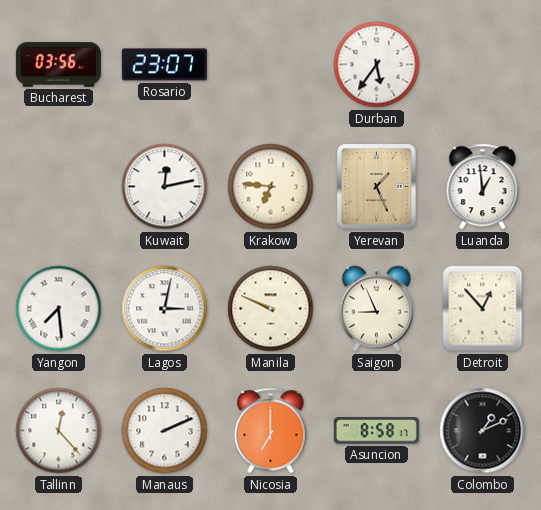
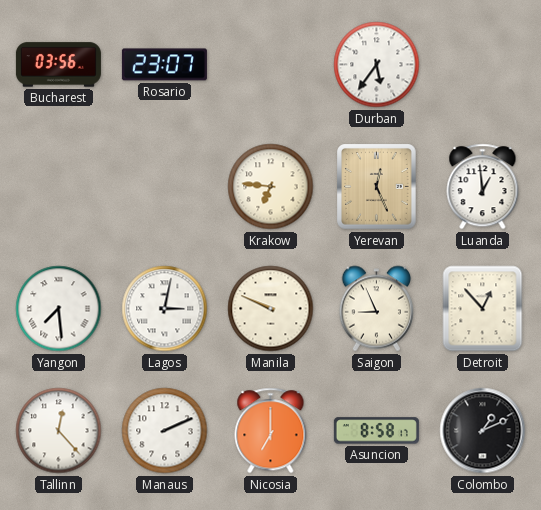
Kuwait: 12:13 -> none (165, 187)
Yerevan: 1:26 -> 12:26 (377, 187)
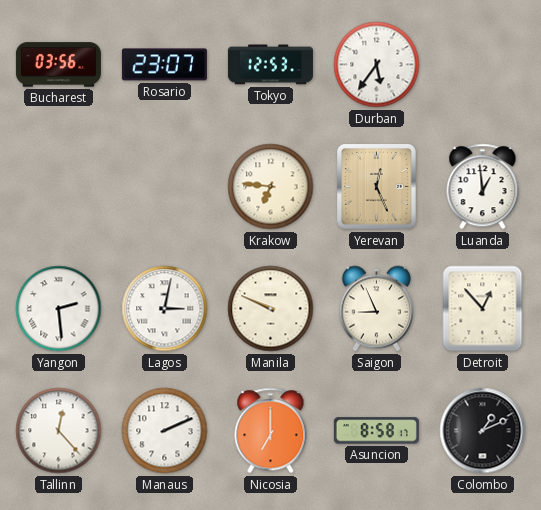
Tokyo: none -> 12:53 (270, 65)
Yangon: 7:29 -> 2:29 (59, 309)
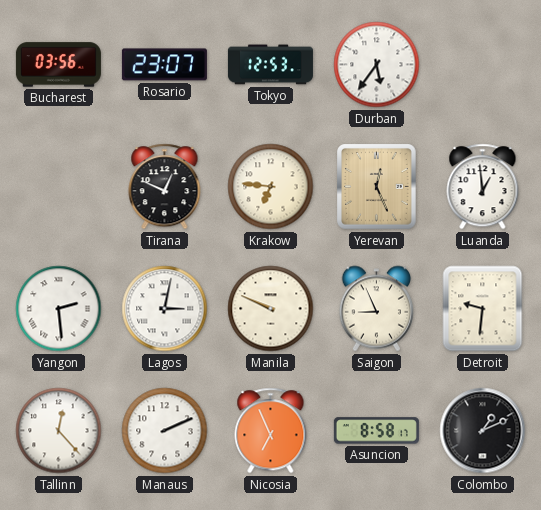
Tirana: none -> 12:49 (165, 187)
Detroit: 12:53 -> 9:31 (483, 309)
Nicosia: 7:00 -> 6:56 (271, 431)
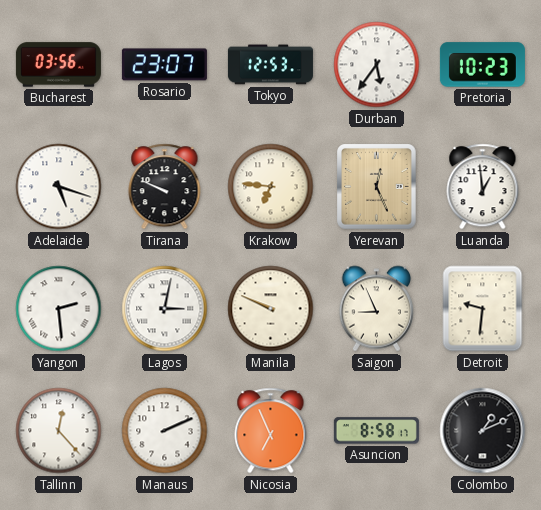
Pretoria: none -> 10:23 (482, 65)
Adelaide: none -> 5:18 (59, 187)
Tirana: 12:49 -> 9:49 (165, 187)
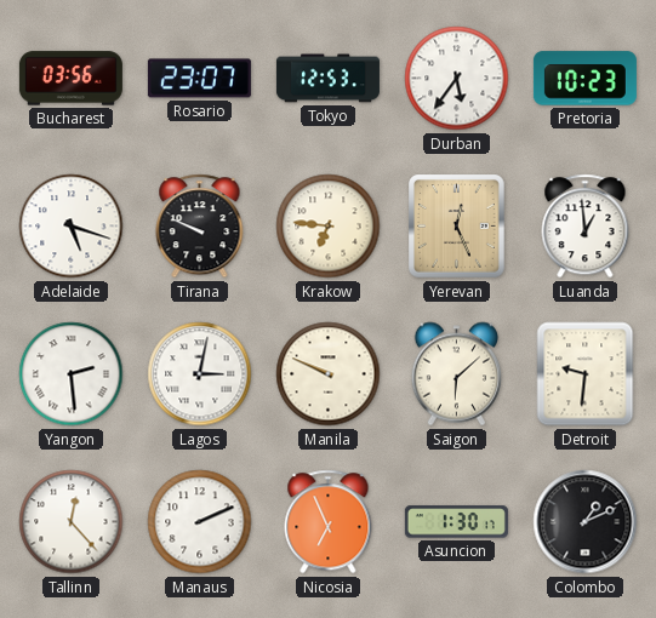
Saigon: 8:56 -> 6:08 (456, 374)
Asuncion: 8:58 -> 1:30 (456, 522)
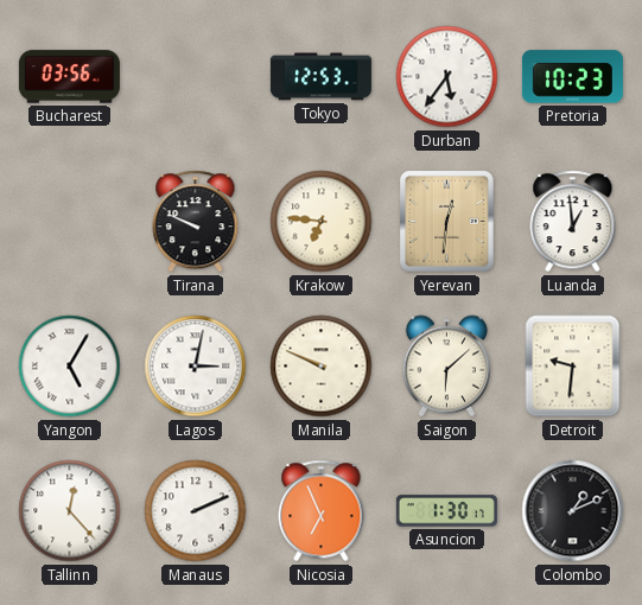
Rosario: 23:07 -> none (199, 79)
Adelaide: 5:18 -> none (72, 227)
Yerevan: 12:26 -> 12:31 (447, 222)
Yangon: 2:29 -> 5:05 (70, 367)
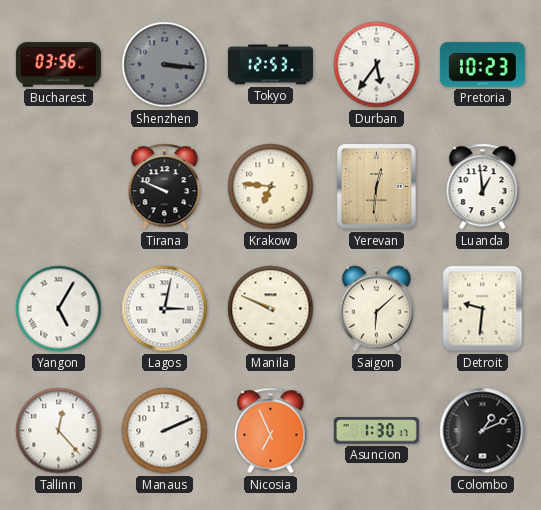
Shenzhen: none -> 3:16 (165, 65)
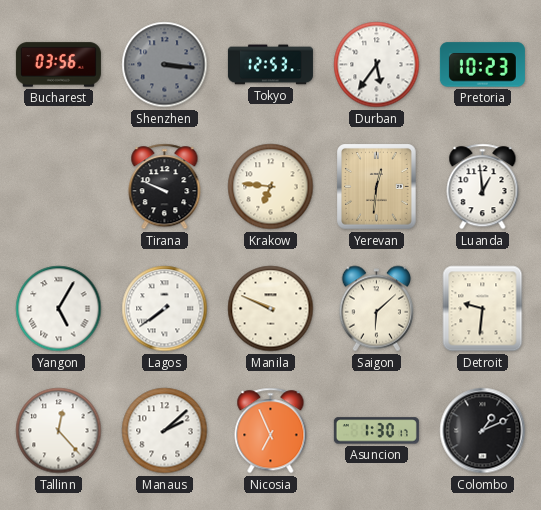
Lagos: 3:02 -> 7:39 (165, 309)
Manaus: 2:11 -> 2:08 (165, 431)
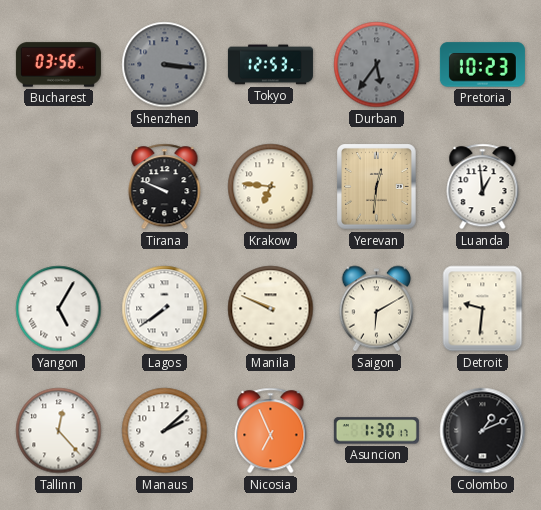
Durban dial: white -> grey (377, 65)
Saigon: 6:08 -> 6:10 (376, 309)
